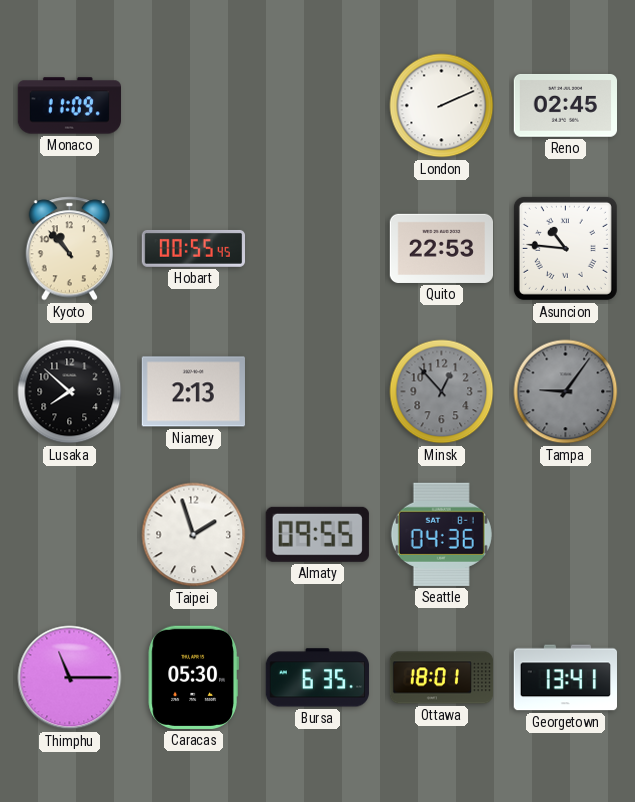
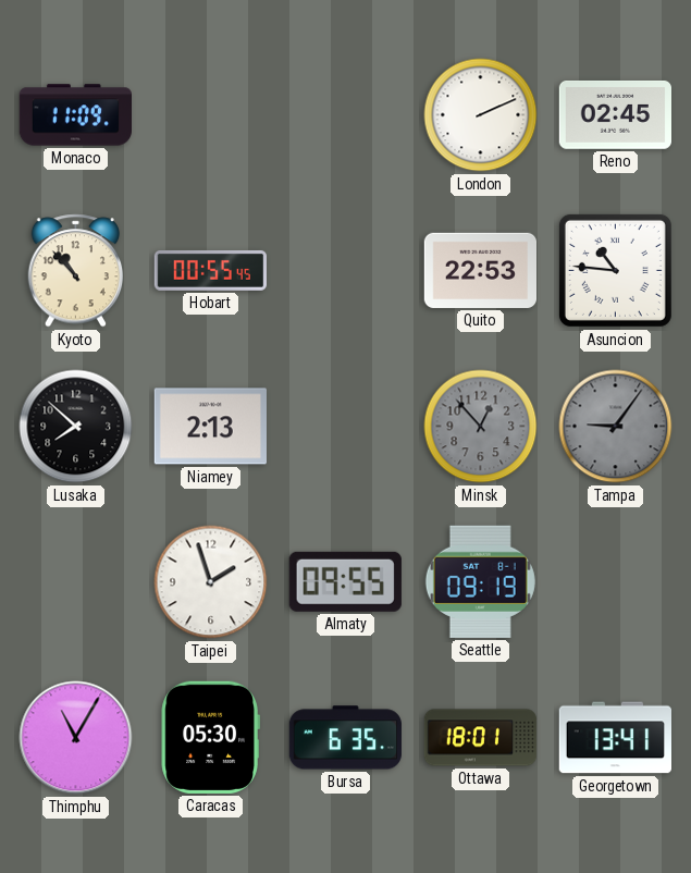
Seattle: 04:36 -> 09:19 (480, 581)
Thimphu: 11:15 -> 11:05 (76, 738)
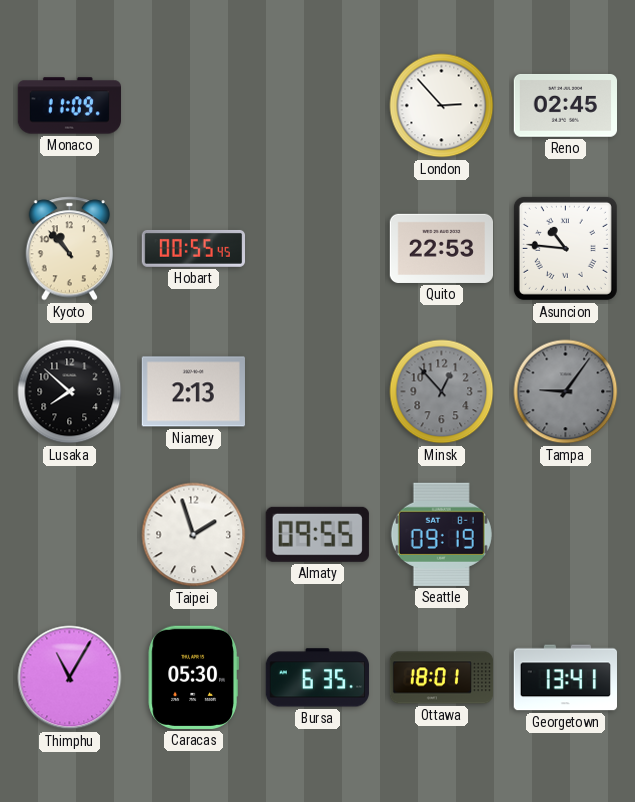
London: 2:11 -> 2:53 (442, 106)
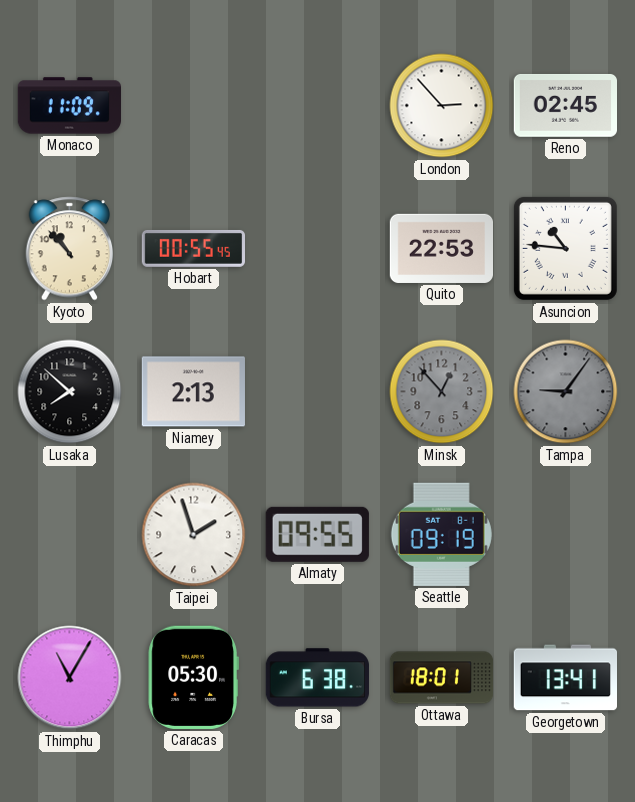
Bursa: 6:35 -> 6:38 (317, 678)
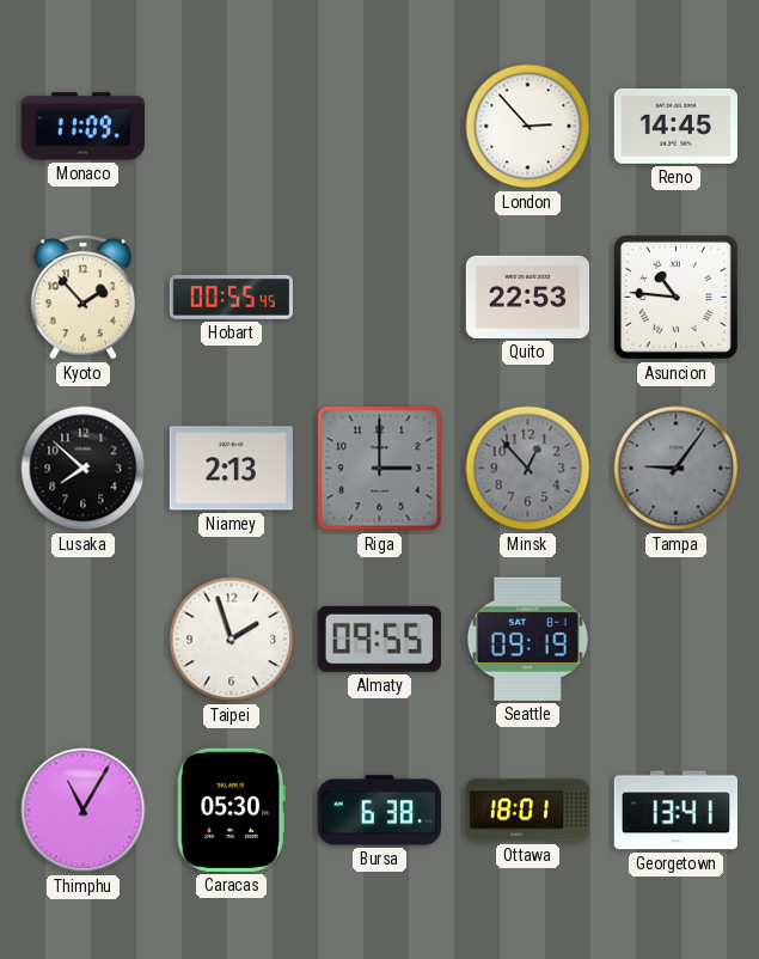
Reno: 02:45 -> 14:45 (675, 127)
Kyoto: 10:53 -> 1:53 (84, 298)
Riga: none -> 3:00 (380, 469)
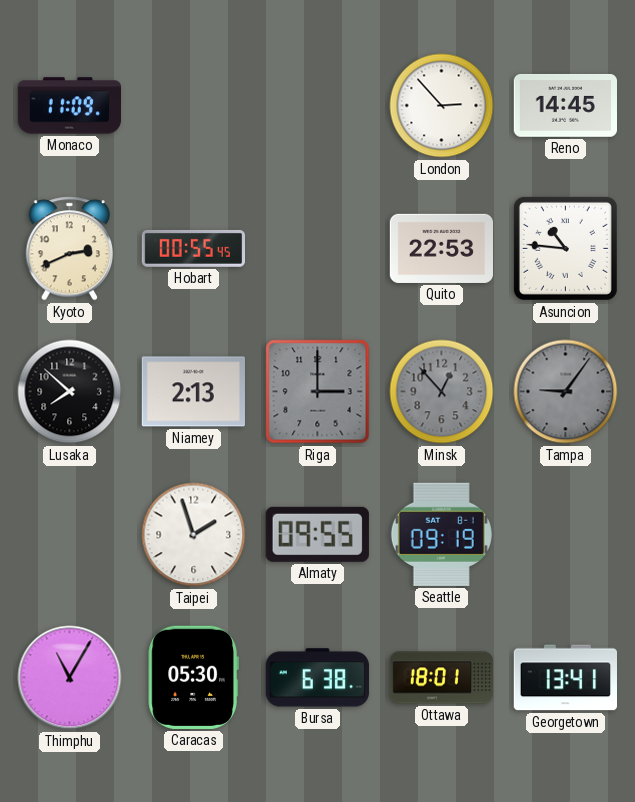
Kyoto: 1:53 -> 2:41 (70, 249)
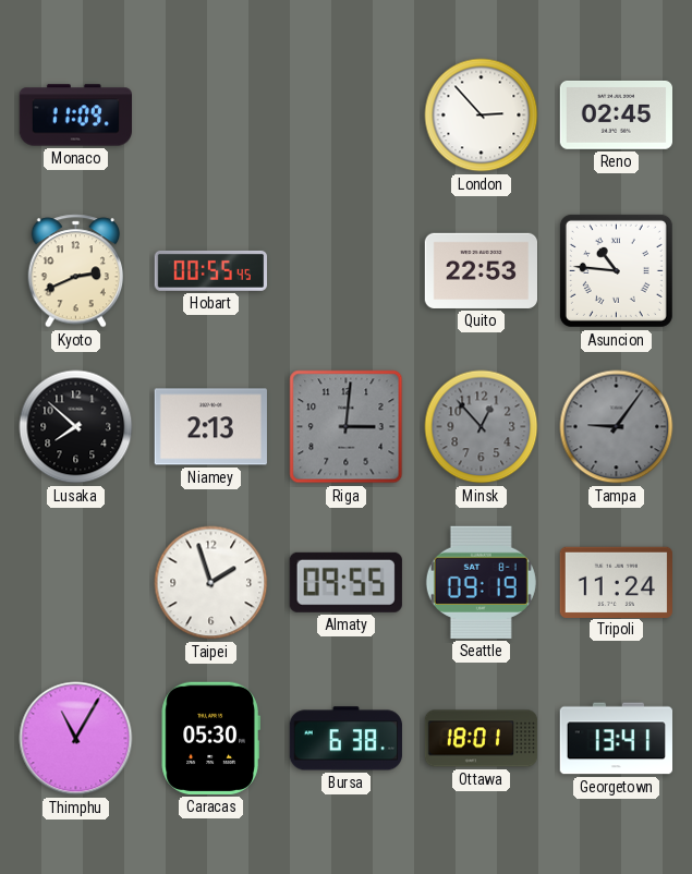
Reno: 14:45 -> 02:45 (616, 116)
Riga: 3:00 -> 3:01 (347, 427)
Tripoli: none -> 11:24 (616, 582)
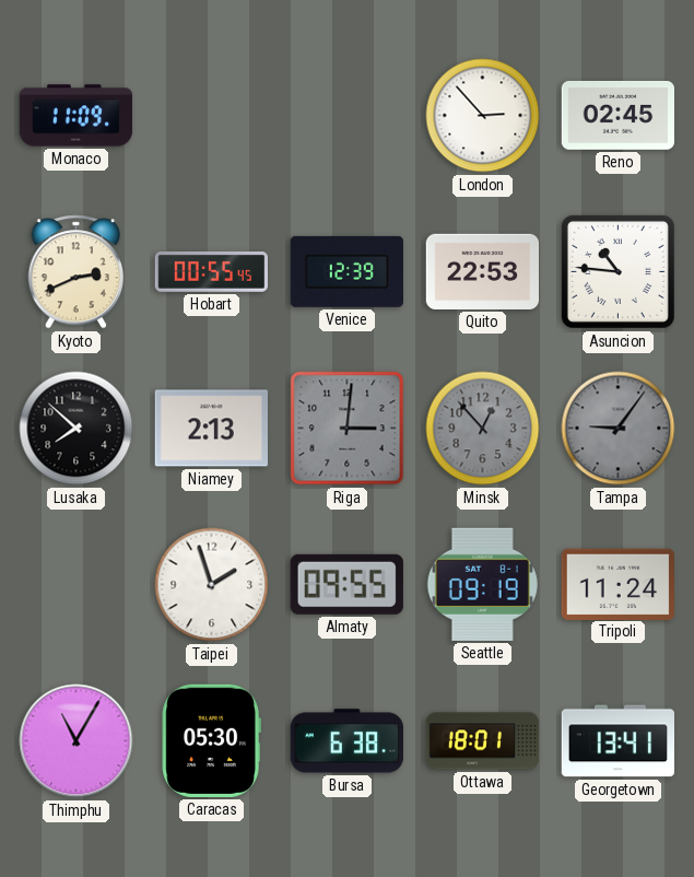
Venice: none -> 12:39 (346, 271)
